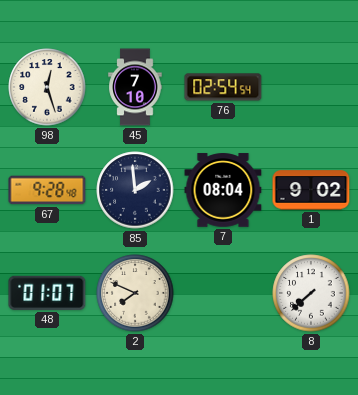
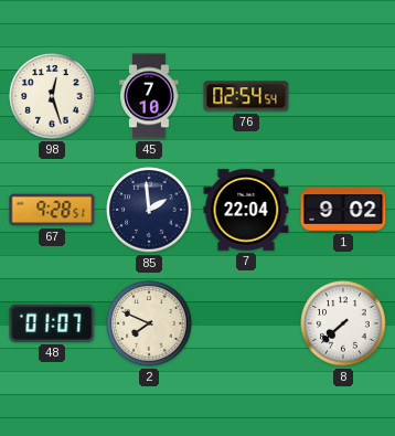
67: 9:28:48 -> 9:28:51 (52, 210)
7: 08:04 -> 22:04 (246, 210)
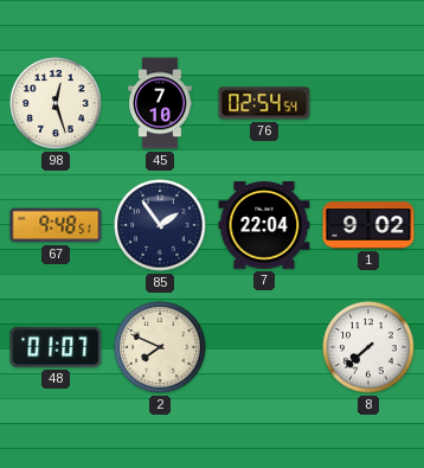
67: 9:28 -> 9:48 (56, 225)
85: 1:59 -> 1:54 (160, 225)
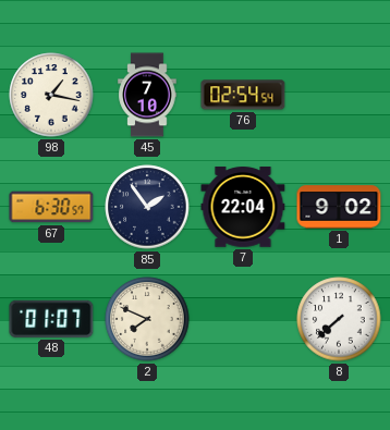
98: 12:27 -> 1:17 (51, 95)
67: 9:48 -> 6:30 (51, 207)
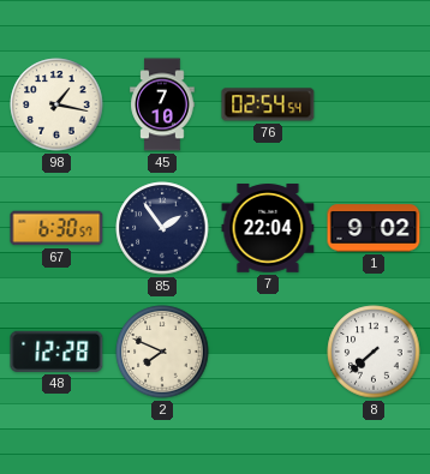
48: 01:07 -> 12:28 (56, 352)
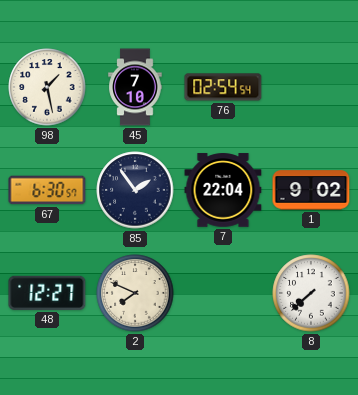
98: 1:17 -> 1:28 (47, 87)
48: 12:28 -> 12:27 (47, 293)
